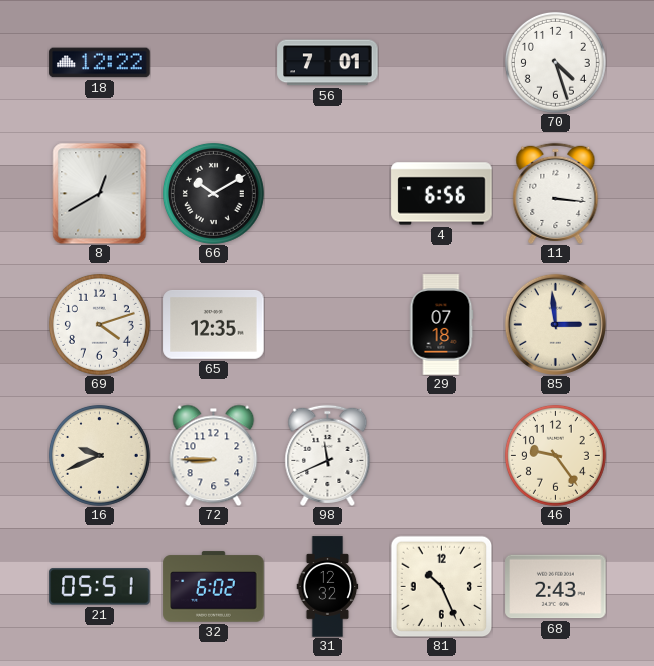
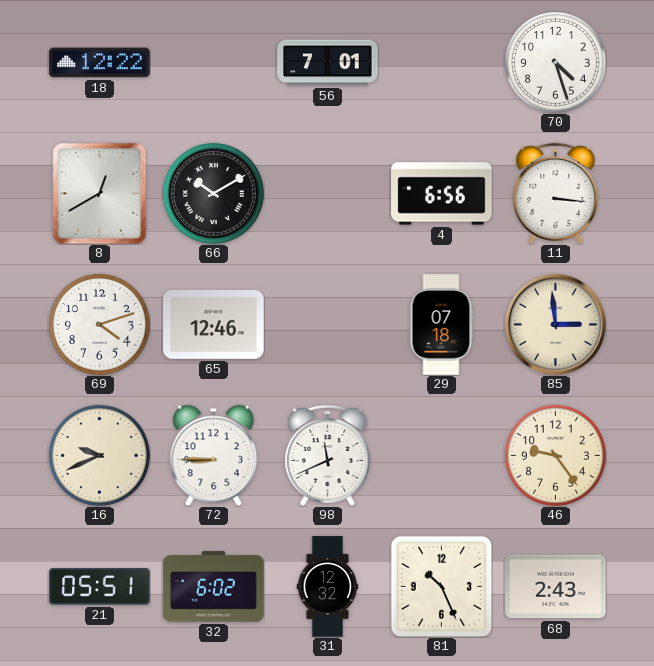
65: 12:35 -> 12:46 (214, 324)
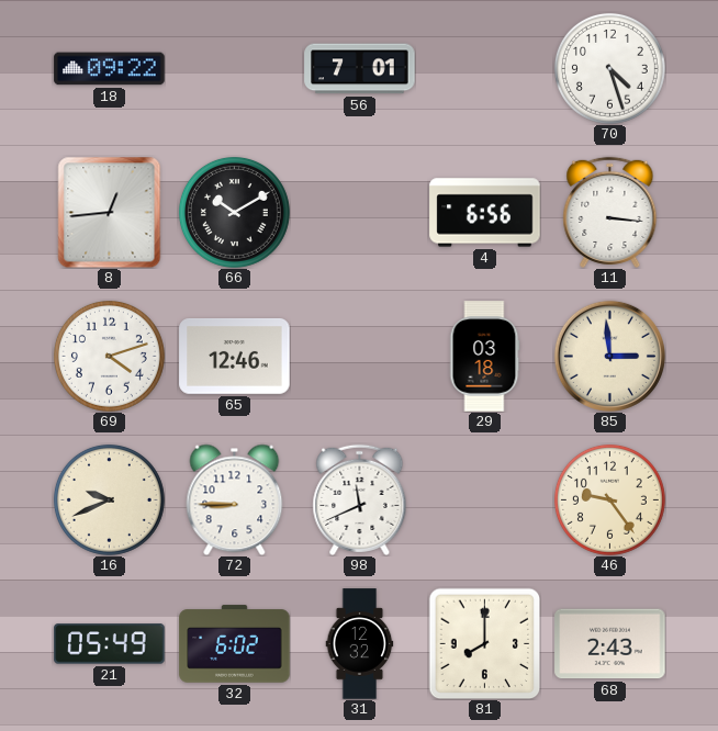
18: 12:22 -> 09:22 (110, 69)
8: 12:40 -> 12:44 (110, 212)
29: 07:18 -> 03:18 (484, 357)
21: 05:51 -> 05:49 (110, 644)
81: 10:26 -> 8:00 (484, 643)
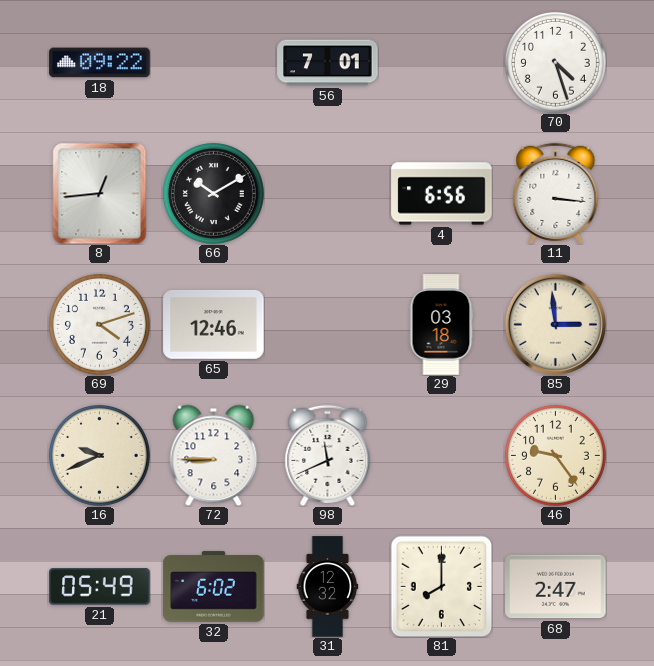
68: 2:43 -> 2:47 (556, 587)
